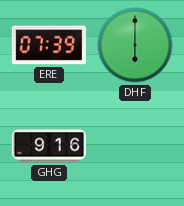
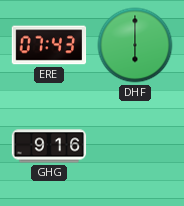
ERE: 07:39 -> 07:43 (49, 45)
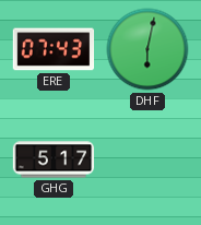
DHF: 6:00 -> 6:02 (147, 49)
GHG: 9:16 -> 5:17 (54, 159)
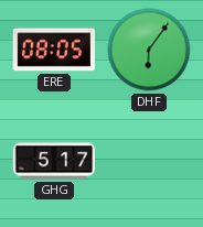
ERE: 07:43 -> 08:05 (54, 50)
DHF: 6:02 -> 6:06 (149, 50)
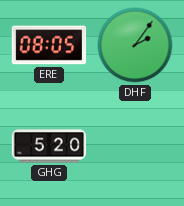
DHF: 6:06 -> 2:06 (135, 45)
GHG: 5:17 -> 5:20 (49, 146)
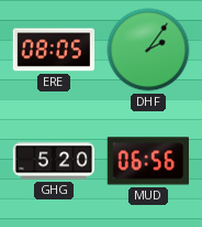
MUD: none -> 06:56 (147, 161)
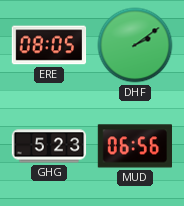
DHF: 2:06 -> 2:09 (135, 45)
GHG: 5:20 -> 5:23 (49, 146)
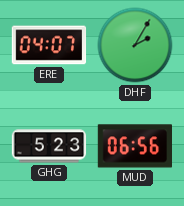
ERE: 08:05 -> 04:07 (49, 45)
DHF: 2:09 -> 2:05 (135, 45)
